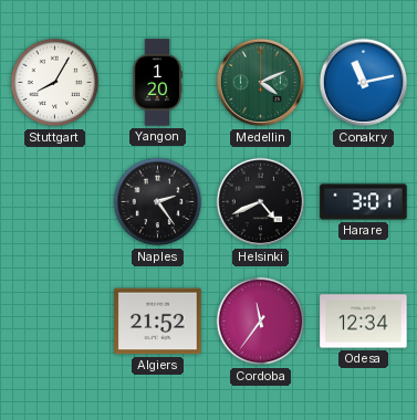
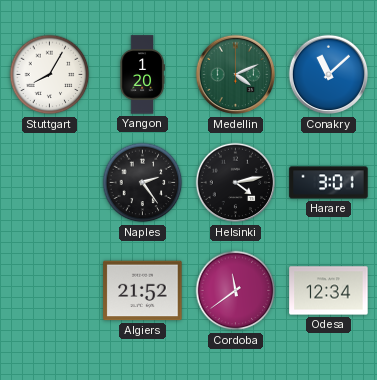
Conakry: 11:13 -> 11:08 (329, 75)
Helsinki: 4:41 -> 4:13 (236, 183)
Cordoba: 11:36 -> 11:39 (236, 291)
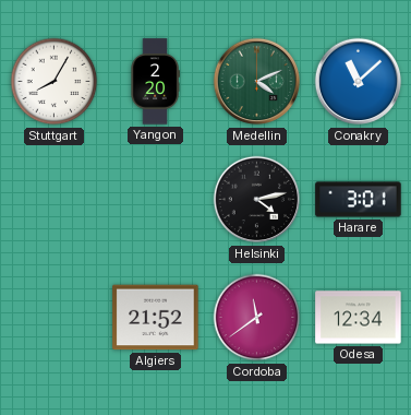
Yangon: 1:20 -> 2:20 (155, 82)
Naples: 2:24 -> none (143, 183)
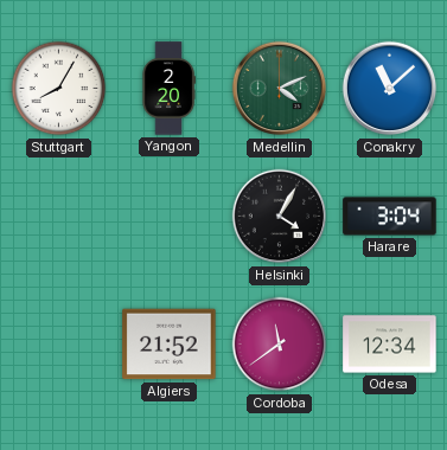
Helsinki: 4:13 -> 4:05 (280, 217)
Harare: 3:01 -> 3:04 (390, 217)
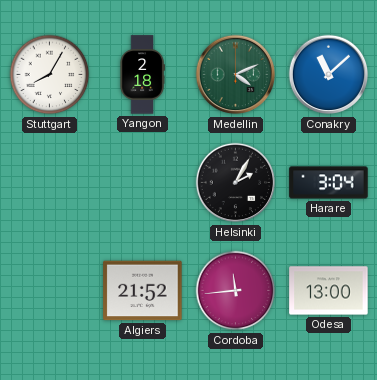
Yangon: 2:20 -> 2:18 (142, 75)
Helsinki: 4:05 -> 2:05 (236, 183)
Cordoba: 11:39 -> 11:44 (236, 291)
Odesa: 12:34 -> 13:00 (329, 291)
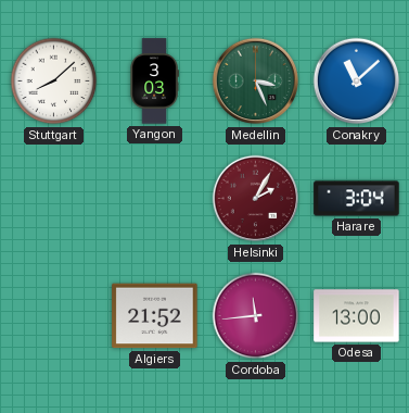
Stuttgart: 8:05 -> 8:08 (54, 82)
Yangon: 2:18 -> 3:03 (154, 82)
Medellin: 4:11 -> 3:26 (256, 82)
Helsinki dial: black -> burgundy (256, 199)
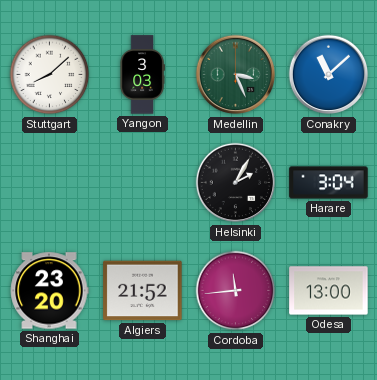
Helsinki dial: burgundy -> black (236, 183)
Shanghai: none -> 23:20 (49, 291)
